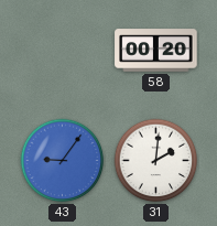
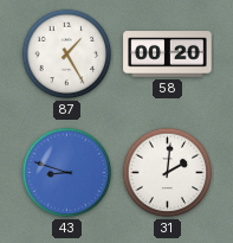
87: none -> 1:25 (67, 55)
43: 9:06 -> 8:48 (67, 173)
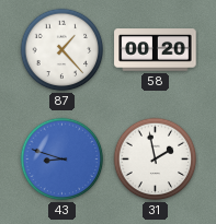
87: 1:25 -> 1:23 (62, 50)
31: 2:01 -> 1:58 (156, 160)
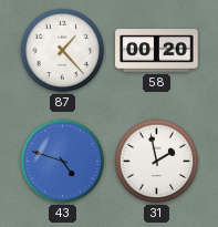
43: 8:48 -> 4:48 (63, 162)
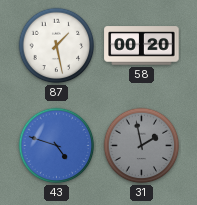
87: 1:23 -> 1:28 (57, 46)
31 dial: white -> grey (142, 146)
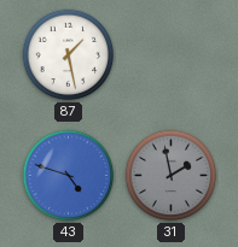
58: 00:20 -> none (142, 46)
